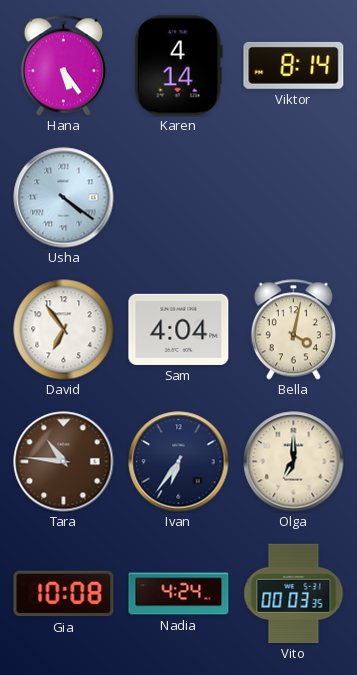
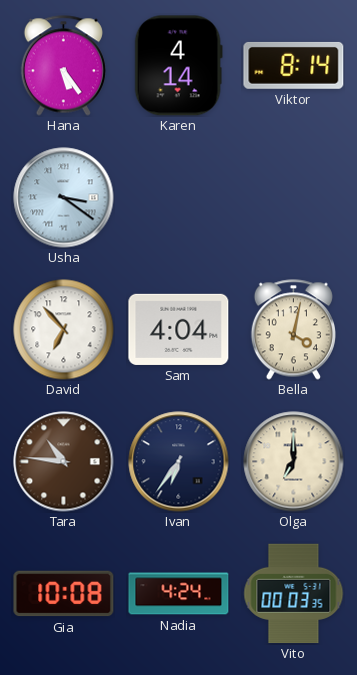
Usha: 4:21 -> 3:21 (64, 198)
David: 6:54 -> 6:53 (64, 330)
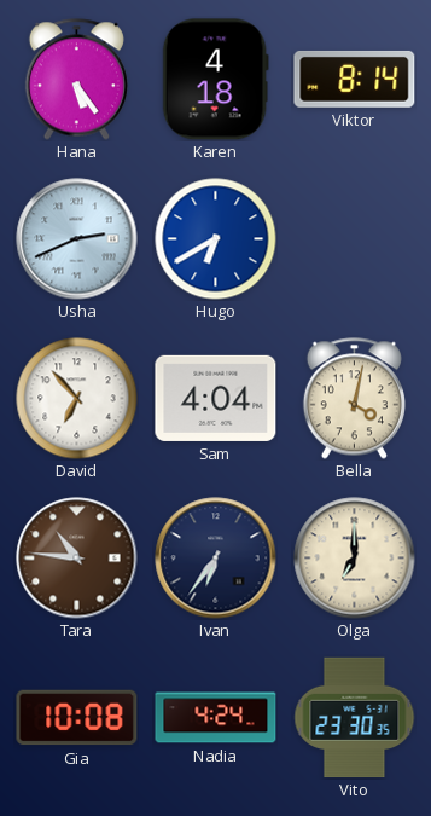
Karen: 4:14 -> 4:18 (215, 80)
Usha: 3:21 -> 2:41 (77, 239)
Hugo: none -> 6:40 (216, 239)
Vito: 00:03 -> 23:30 (355, 718)
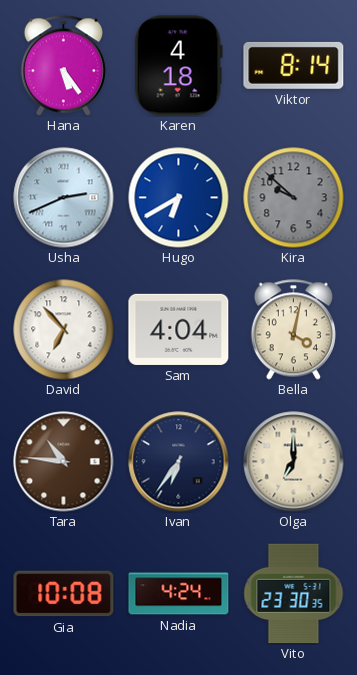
Kira: none -> 9:52 (294, 198)
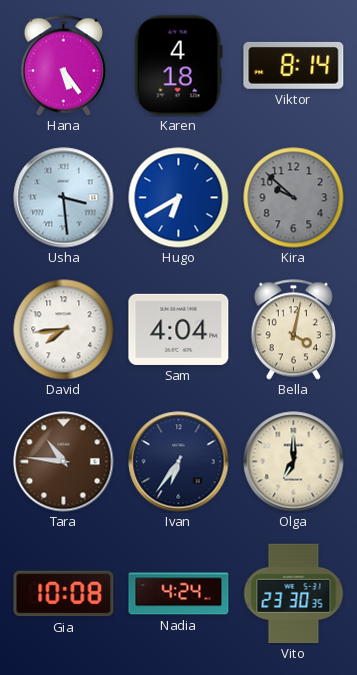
Usha: 2:41 -> 3:29 (64, 198)
David: 6:53 -> 7:44 (64, 330)
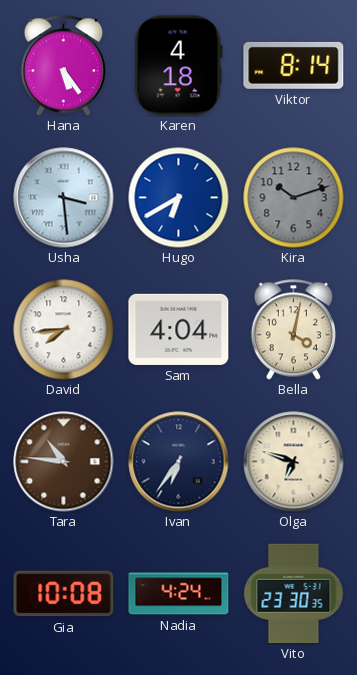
Kira: 9:52 -> 10:12 (294, 198)
Olga: 7:00 -> 6:48 (294, 462)
